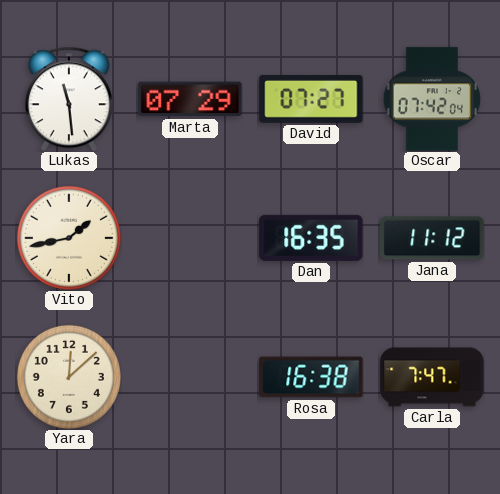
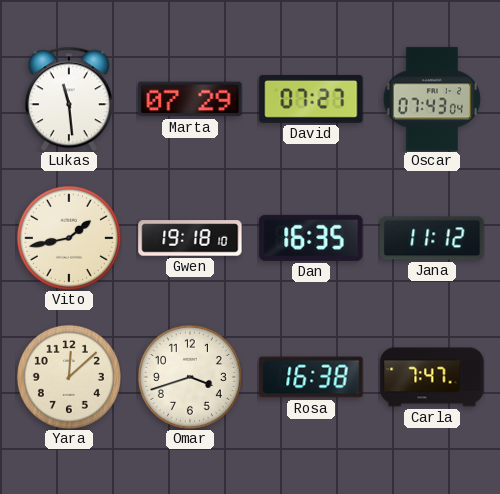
Oscar: 07:42 -> 07:43 (432, 99)
Gwen: none -> 19:18 (190, 238)
Omar: none -> 3:42 (190, 377)
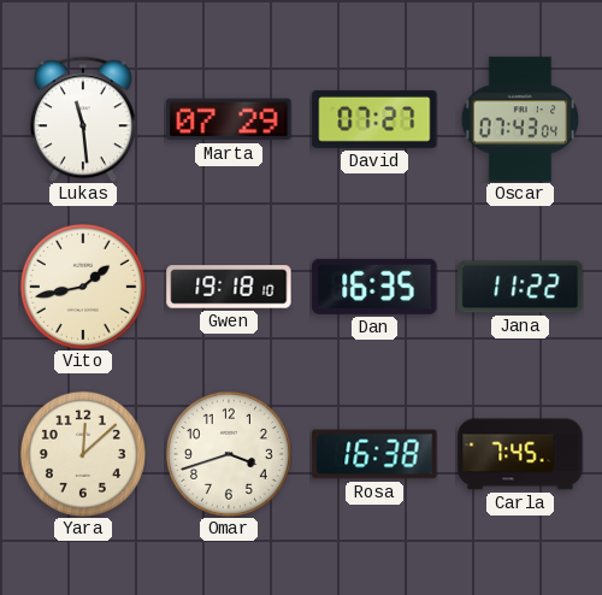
Jana: 11:12 -> 11:22 (520, 287)
Carla: 7:47 -> 7:45 (520, 454)
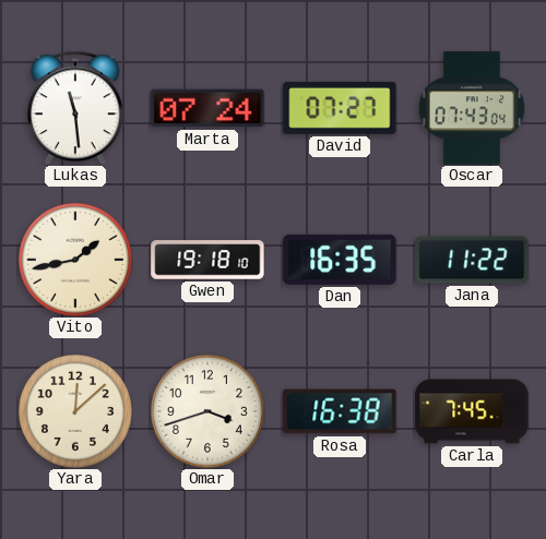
Marta: 07:29 -> 07:24 (207, 108)
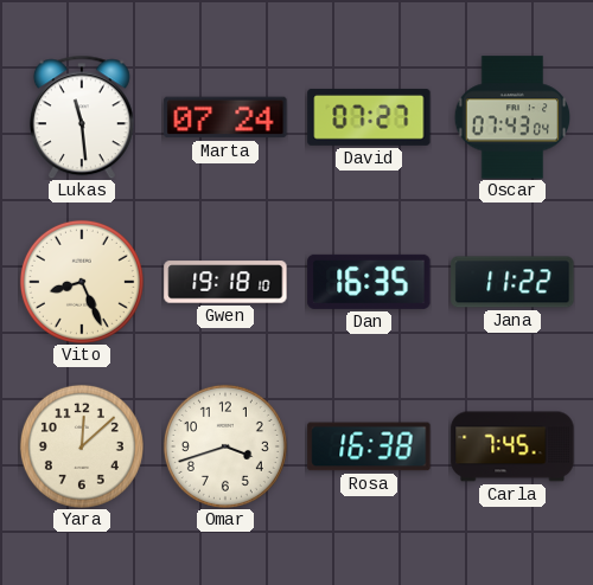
Vito: 1:43 -> 8:26 (82, 282)
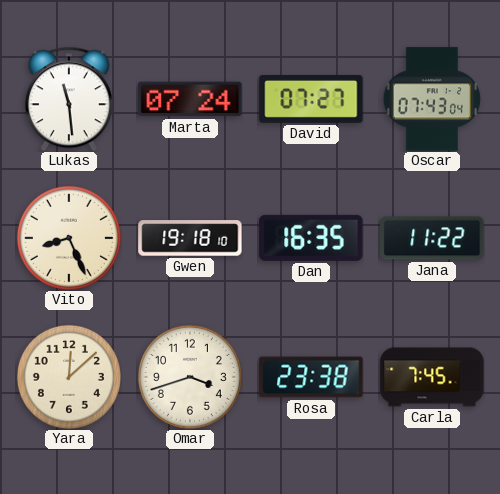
Rosa: 16:38 -> 23:38 (311, 377)
